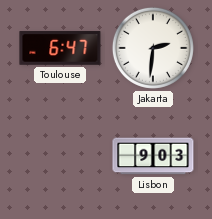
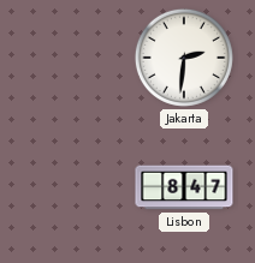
Toulouse: 6:47 -> none (60, 48)
Lisbon: 9:03 -> 8:47 (184, 187)
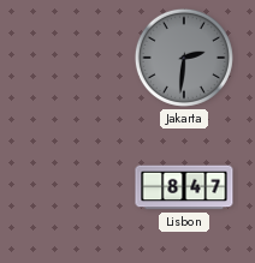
Jakarta dial: white -> grey (184, 58)
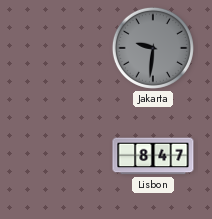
Jakarta: 2:31 -> 9:31 (153, 48)
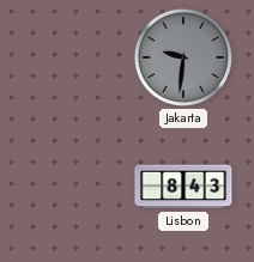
Lisbon: 8:47 -> 8:43 (183, 187)
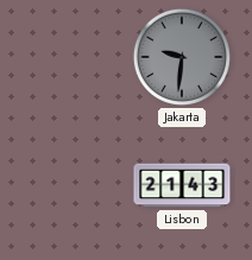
Lisbon: 8:43 -> 21:43 (182, 185)
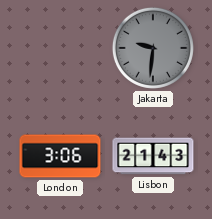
London: none -> 3:06 (60, 156)
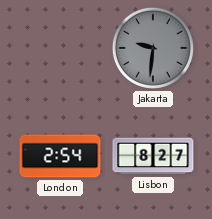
London: 3:06 -> 2:54 (60, 156)
Lisbon: 21:43 -> 8:27 (153, 156)
